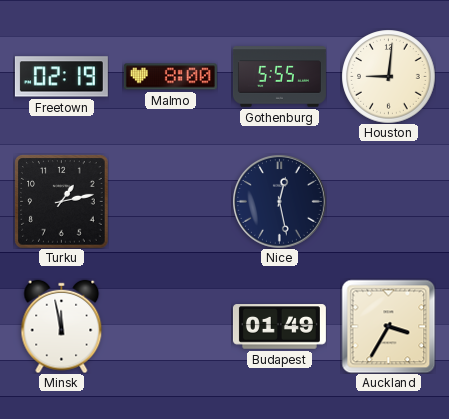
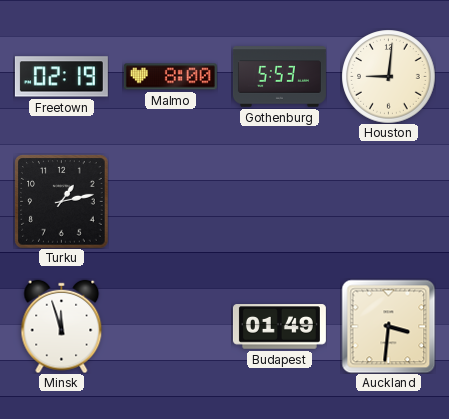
Gothenburg: 5:55 -> 5:53 (279, 77)
Nice: 12:28 -> none (280, 202)
Minsk: 11:58 -> 11:57 (62, 326)
Auckland: 3:35 -> 3:31 (388, 326)
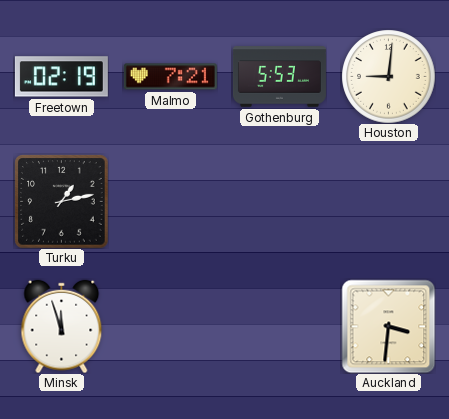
Malmo: 8:00 -> 7:21 (170, 77)
Budapest: 01:49 -> none (279, 327)
